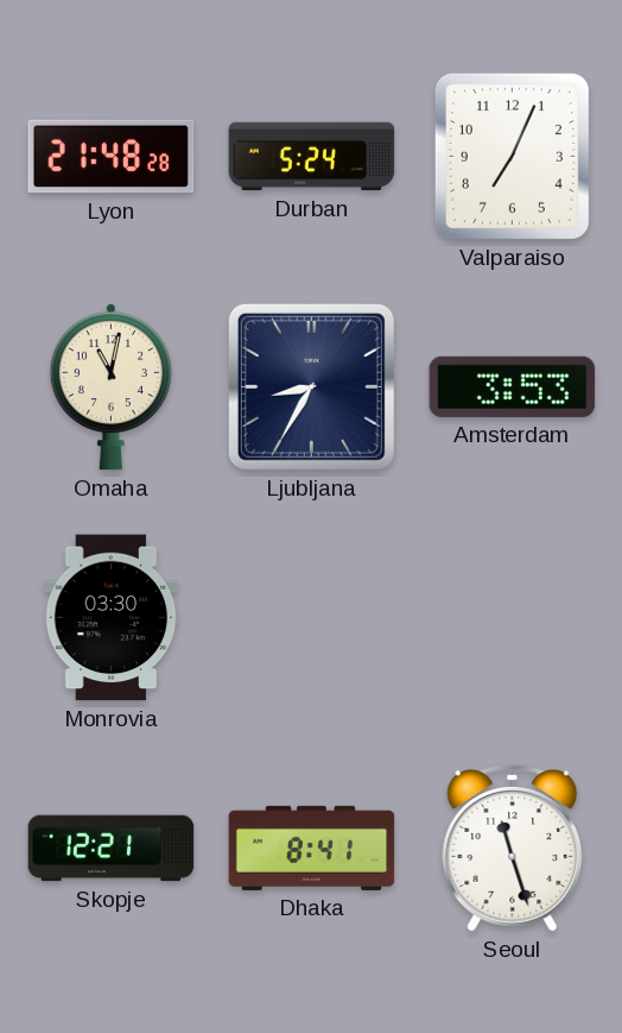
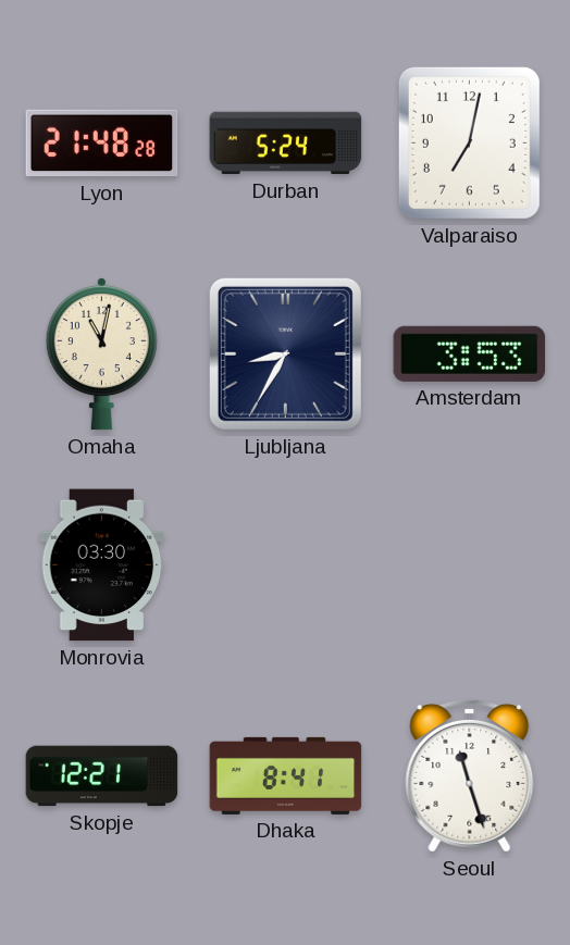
Valparaiso: 7:04 -> 7:02 (469, 142)
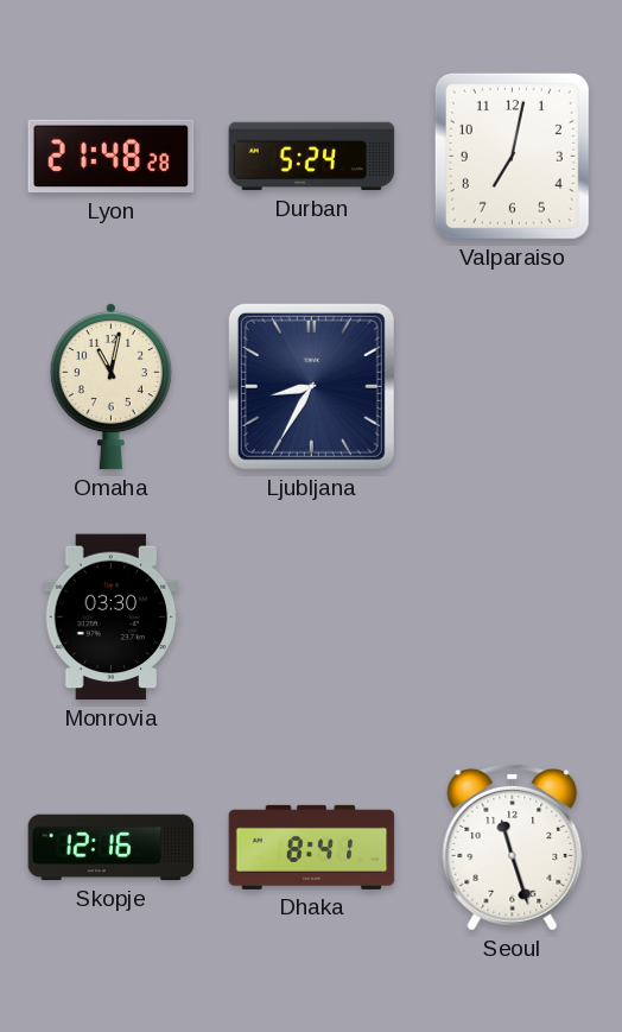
Amsterdam: 3:53 -> none (470, 353)
Skopje: 12:21 -> 12:16 (112, 848)
